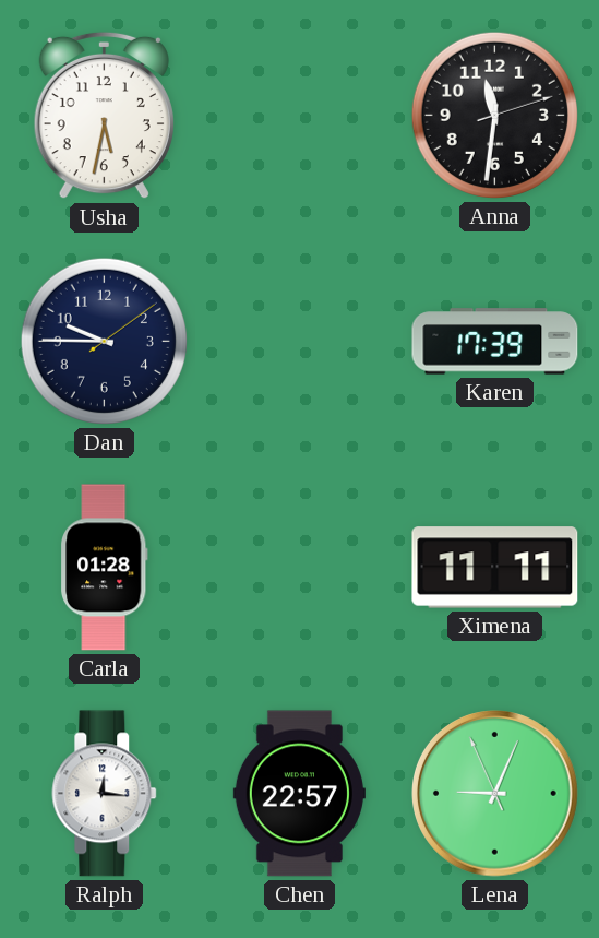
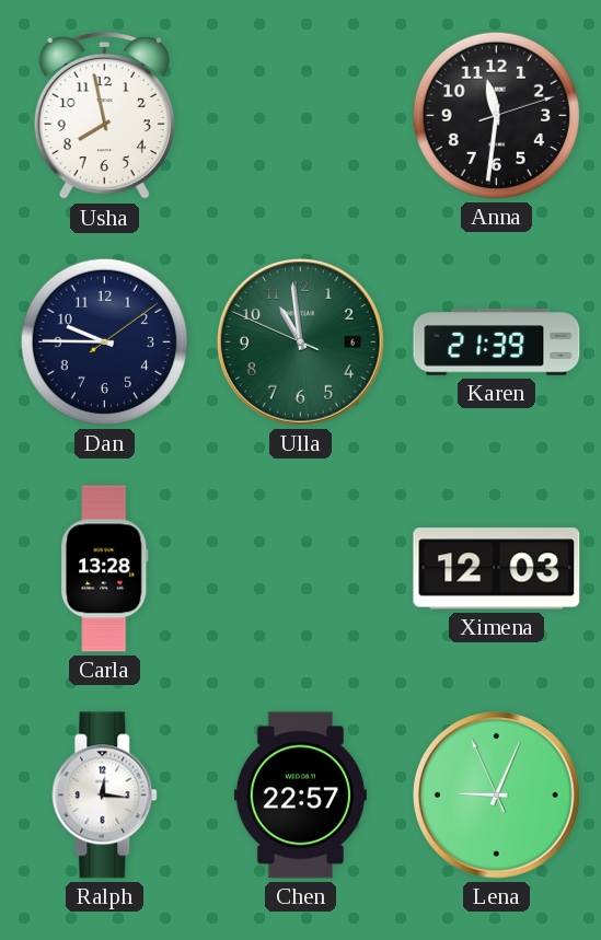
Usha: 5:32 -> 7:58 (104, 116)
Ulla: none -> 10:58 (301, 343)
Karen: 17:39 -> 21:39 (497, 343)
Carla: 01:28 -> 13:28 (105, 569)
Ximena: 11:11 -> 12:03 (497, 569)
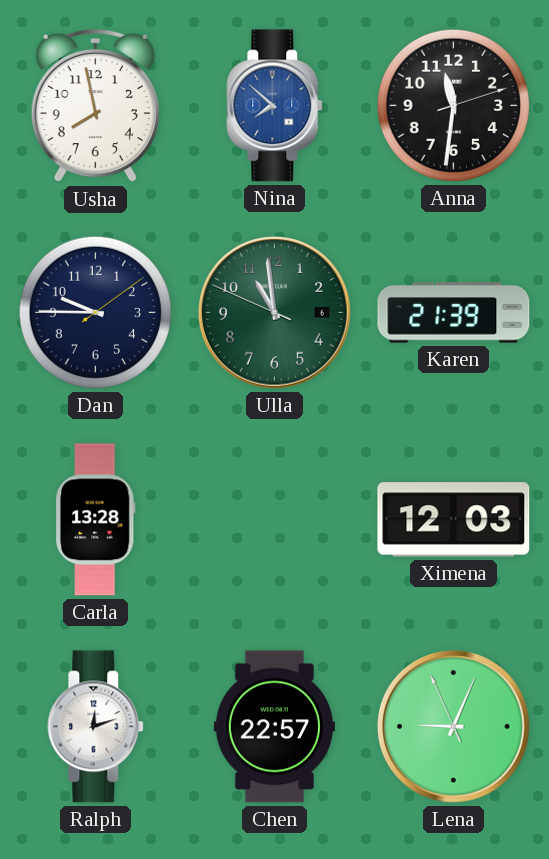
Nina: none -> 7:52 (275, 106)
Ralph: 12:16 -> 12:12 (96, 727)
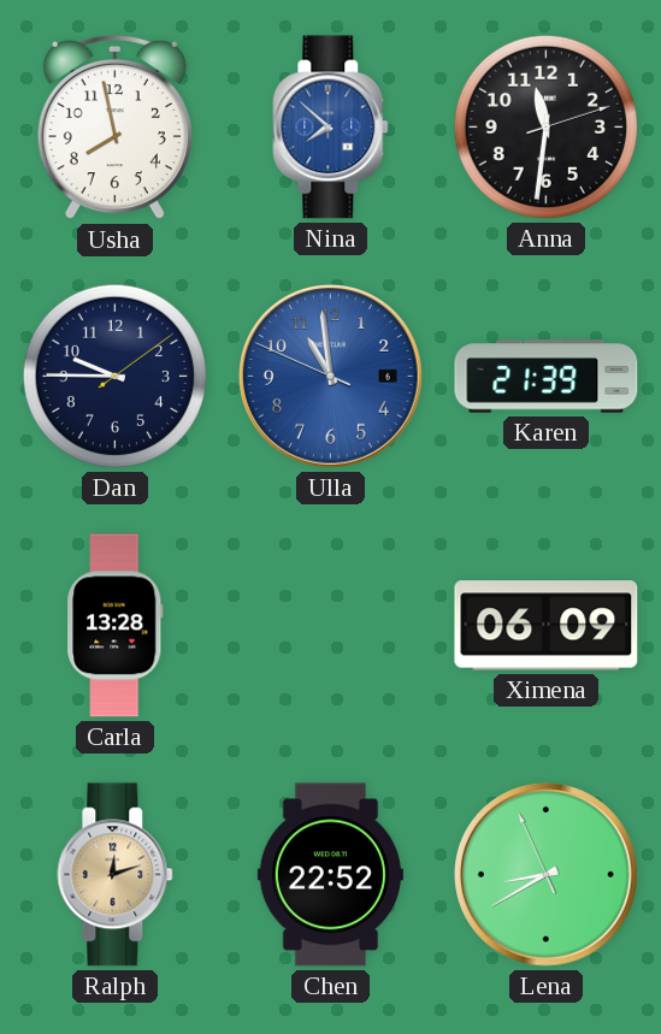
Ulla dial: green -> blue (331, 377)
Ximena: 12:03 -> 06:09 (547, 626)
Ralph dial: white -> champagne (116, 875)
Chen: 22:57 -> 22:52 (330, 875)
Lena: 9:03 -> 8:39 (547, 875)
